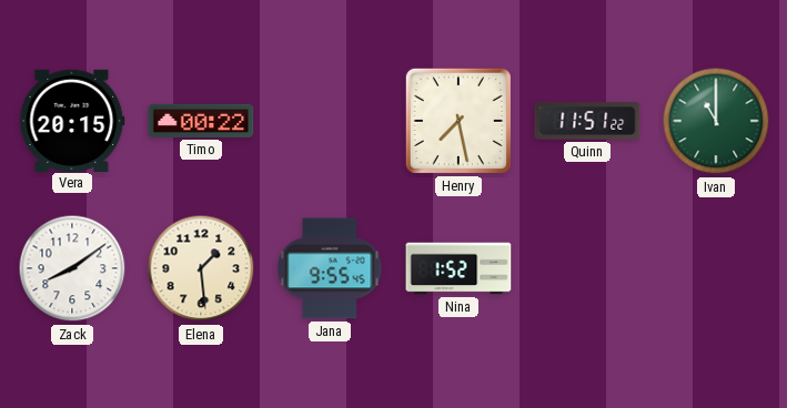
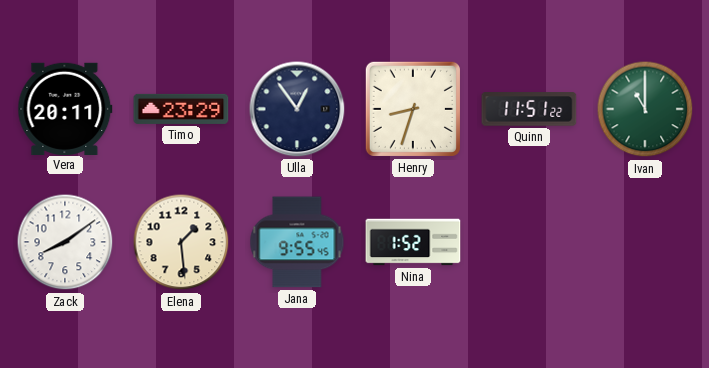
Vera: 20:15 -> 20:11 (65, 108)
Timo: 00:22 -> 23:29 (181, 109)
Ulla: none -> 12:54 (297, 109)
Henry: 7:28 -> 8:33 (413, 109)
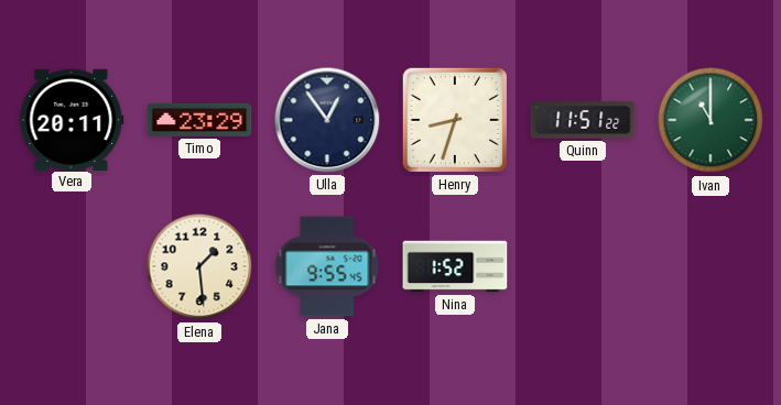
Zack: 8:09 -> none (65, 242)
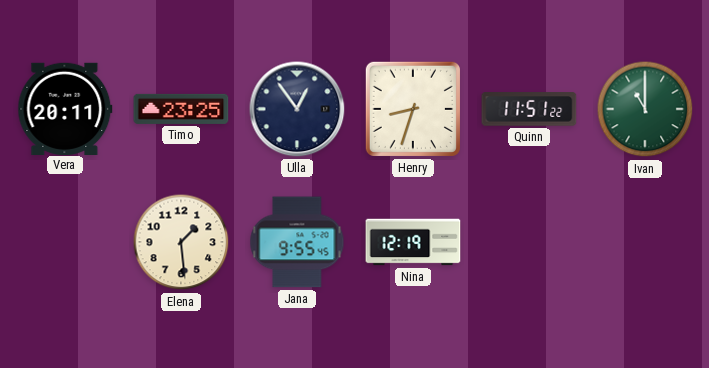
Timo: 23:29 -> 23:25 (181, 109)
Nina: 1:52 -> 12:19 (413, 242)
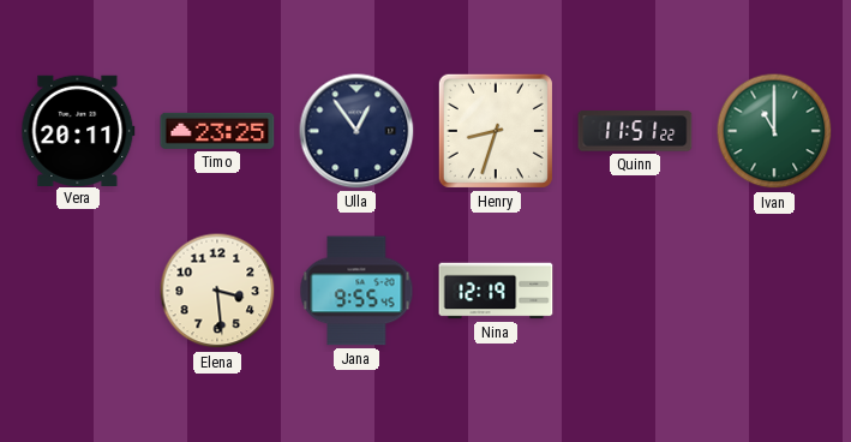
Elena: 1:29 -> 3:29 (217, 291)
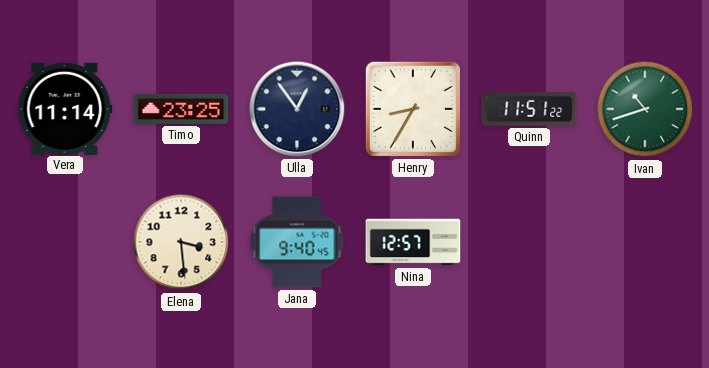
Vera: 20:11 -> 11:14 (65, 108)
Henry: 8:33 -> 8:35 (413, 109)
Ivan: 11:00 -> 10:42 (645, 109)
Jana: 9:55 -> 9:40 (297, 242)
Nina: 12:19 -> 12:57 (413, 242)
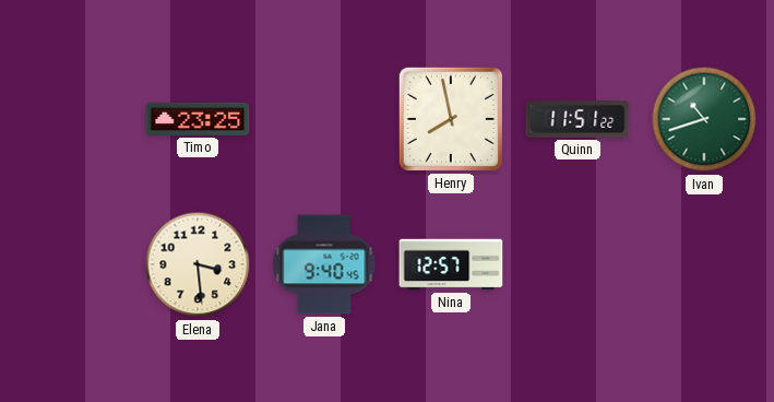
Vera: 11:14 -> none (65, 108)
Ulla: 12:54 -> none (297, 109)
Henry: 8:35 -> 7:58 (451, 119)
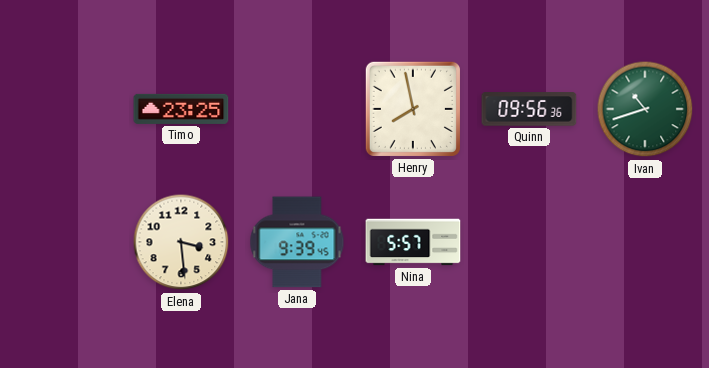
Quinn: 11:51 -> 09:56 (529, 109)
Jana: 9:40 -> 9:39 (297, 242)
Nina: 12:57 -> 5:57 (413, 242)
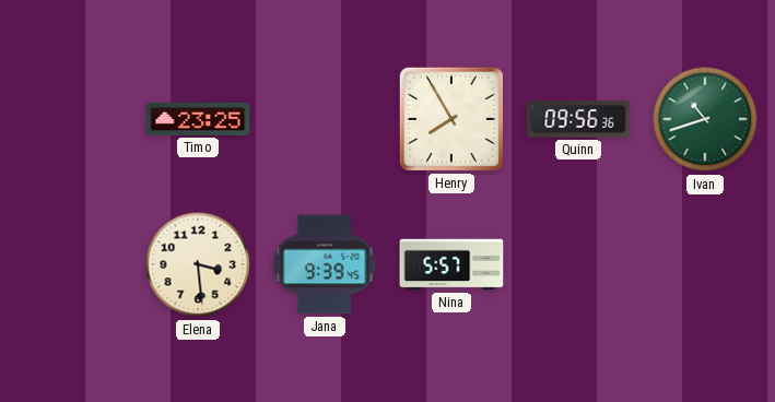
Henry: 7:58 -> 7:55 (451, 119)
